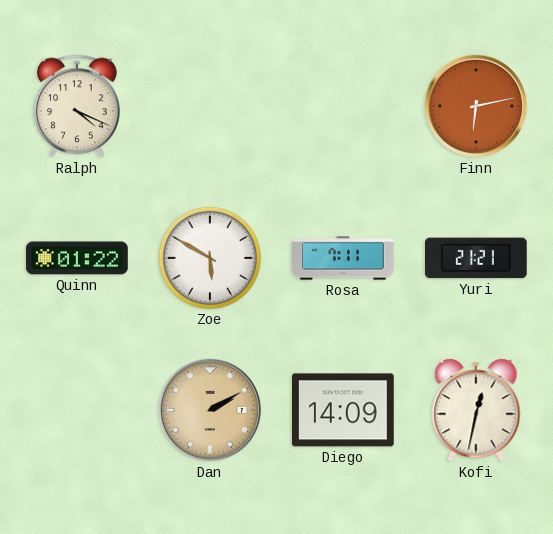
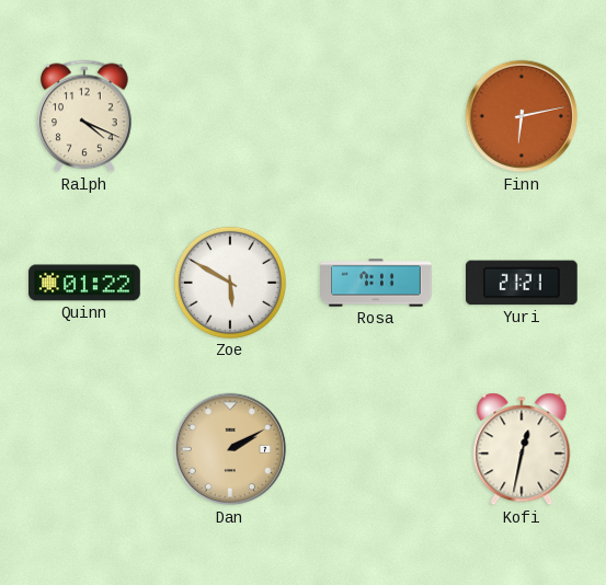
Diego: 14:09 -> none (344, 410)
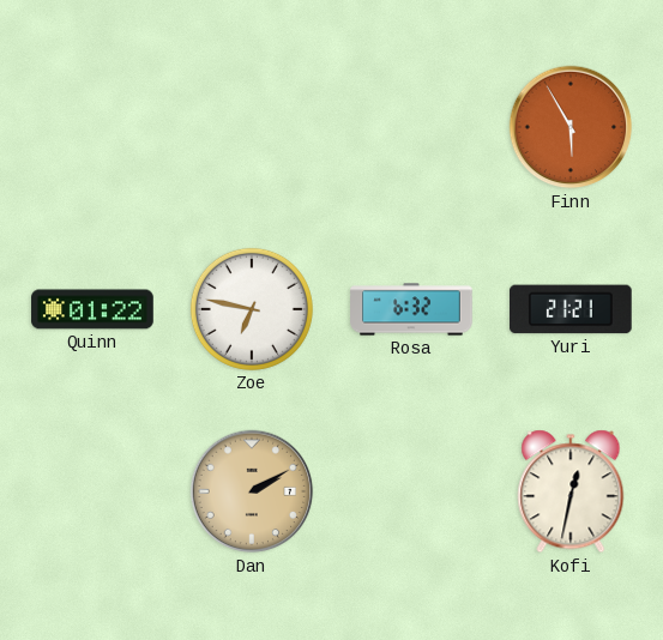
Ralph: 4:19 -> none (84, 116)
Finn: 6:13 -> 5:55 (571, 127)
Zoe: 5:50 -> 6:47 (252, 309)
Rosa: 7:11 -> 6:32 (411, 309)
